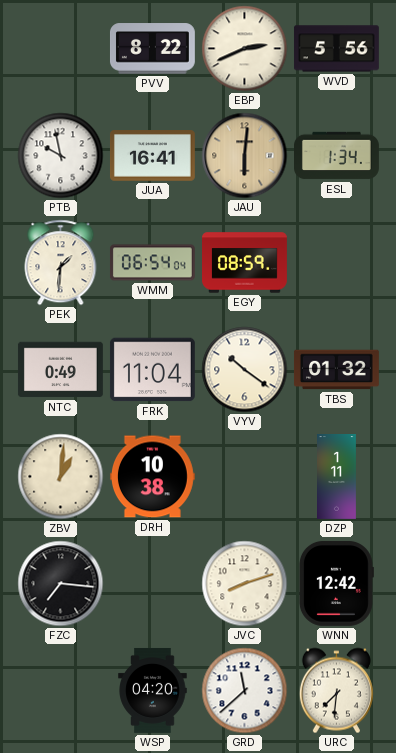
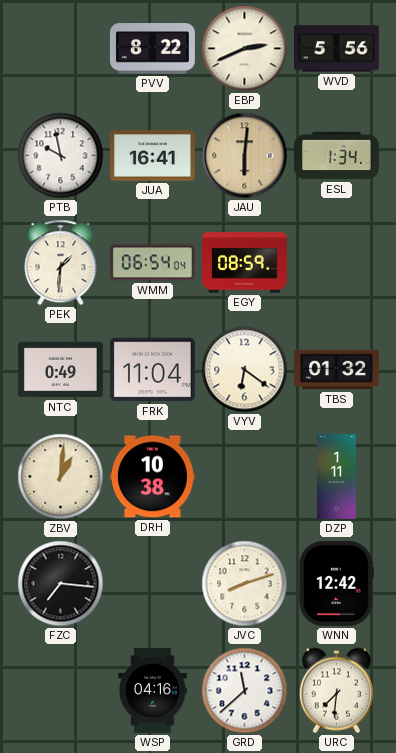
VYV: 10:21 -> 6:21 (245, 370)
WSP: 04:20 -> 04:16 (153, 690)
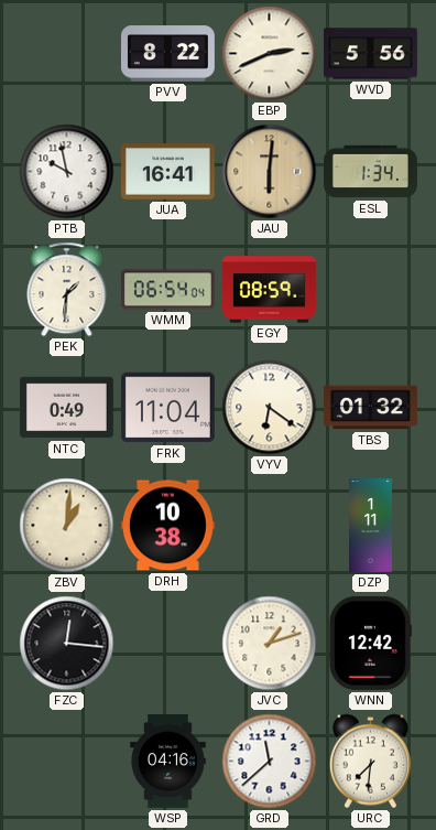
FZC: 7:16 -> 12:16 (67, 644)
JVC: 8:12 -> 1:12 (270, 644)
